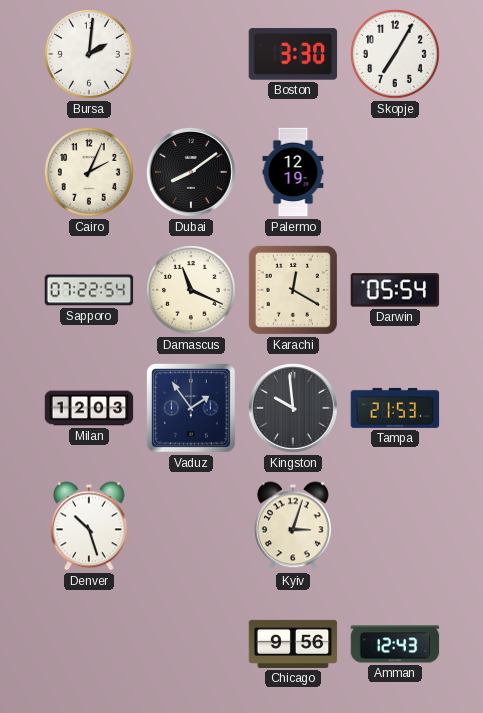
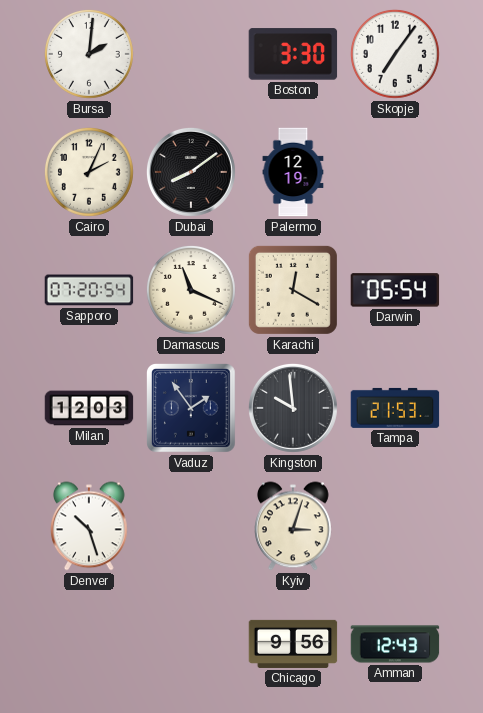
Skopje: 7:05 -> 7:06 (395, 54)
Sapporo: 07:22 -> 07:20 (89, 290)
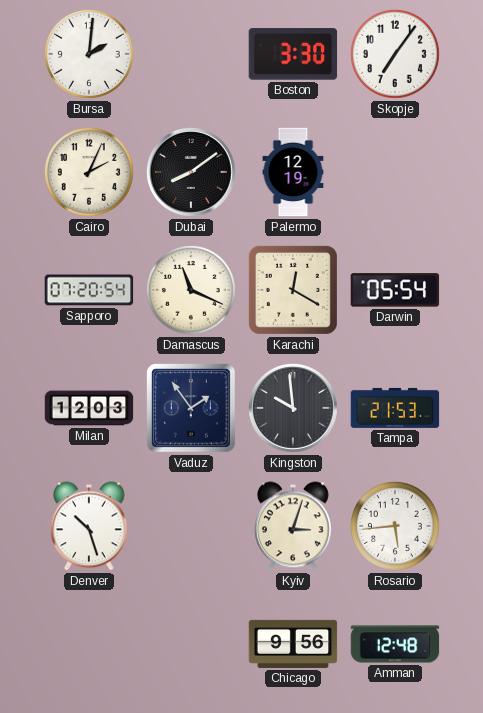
Rosario: none -> 5:44 (395, 526)
Amman: 12:43 -> 12:48 (395, 644)
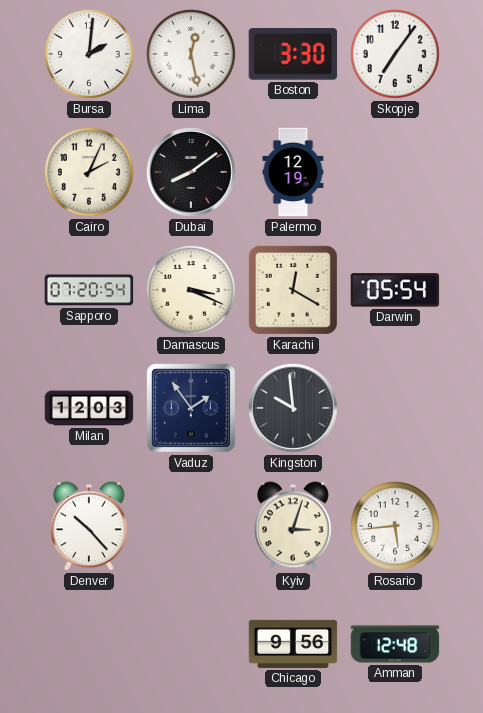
Lima: none -> 12:28 (191, 54)
Damascus: 11:19 -> 3:19 (191, 290)
Tampa: 21:53 -> none (395, 408)
Denver: 10:27 -> 10:23 (90, 526)
